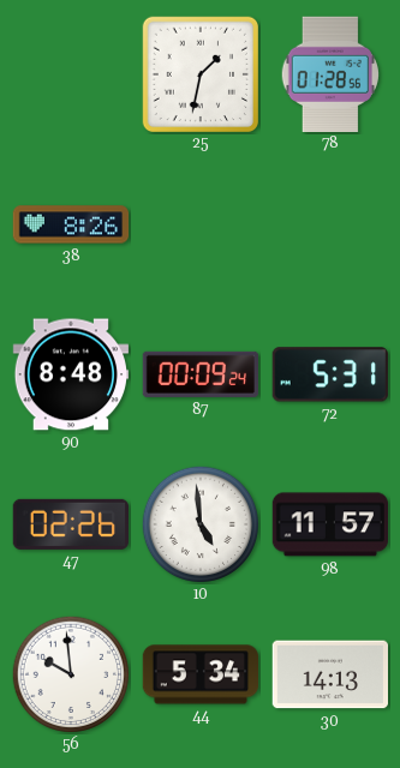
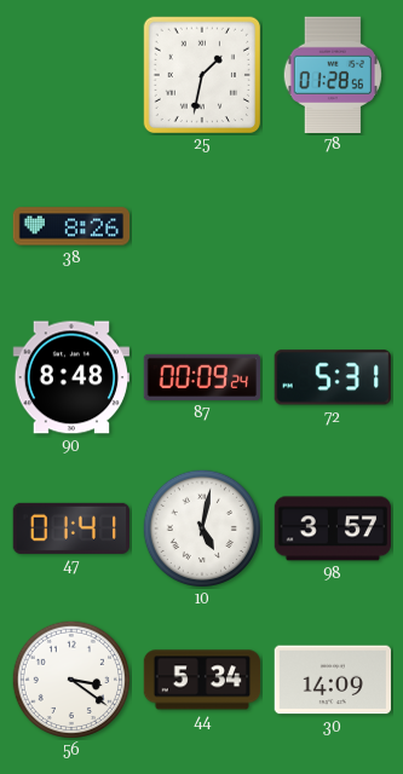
47: 02:26 -> 01:41 (70, 528)
10: 4:59 -> 5:02 (201, 527)
98: 11:57 -> 3:57 (332, 528)
56: 9:59 -> 3:21 (70, 678)
30: 14:13 -> 14:09 (332, 680)
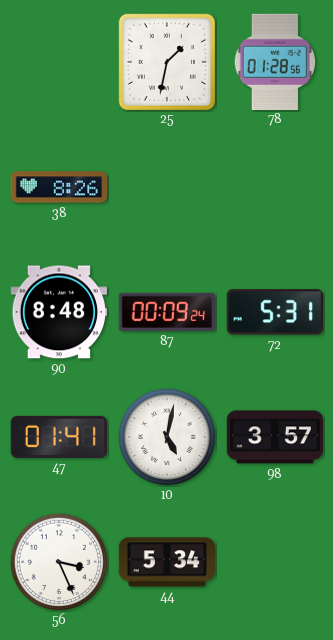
56: 3:21 -> 3:26 (58, 561)
30: 14:09 -> none (332, 680)
